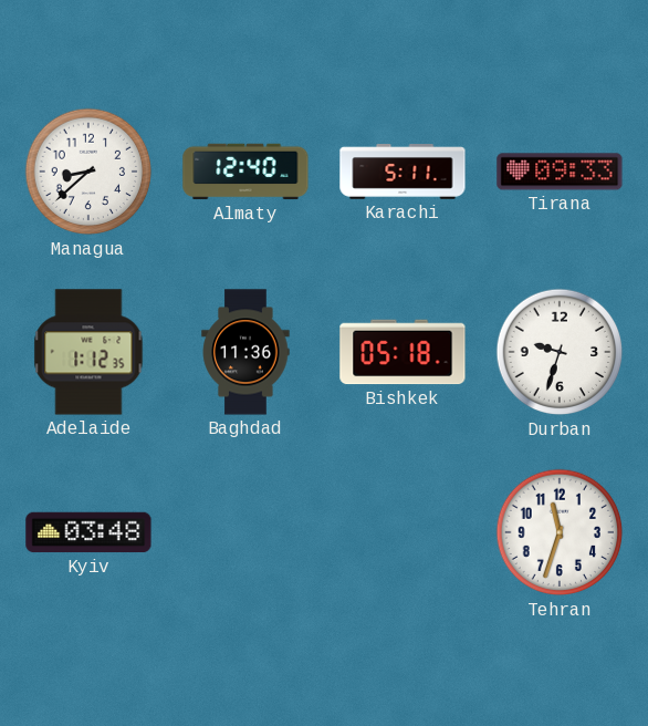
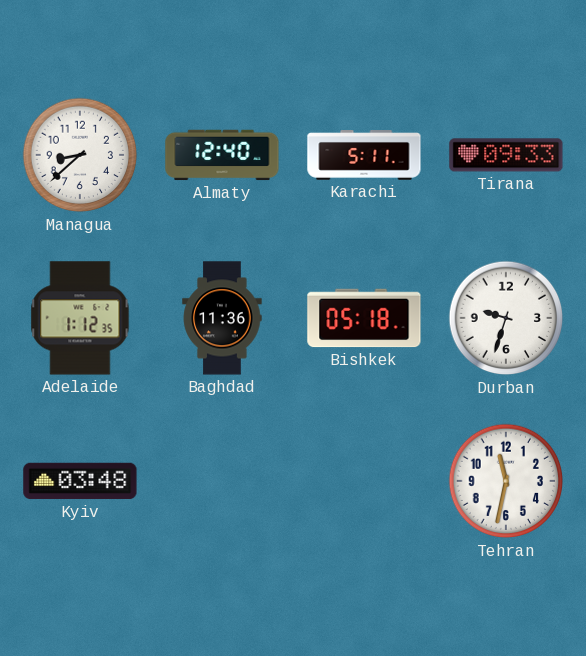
Tehran: 11:33 -> 11:32 (506, 481)
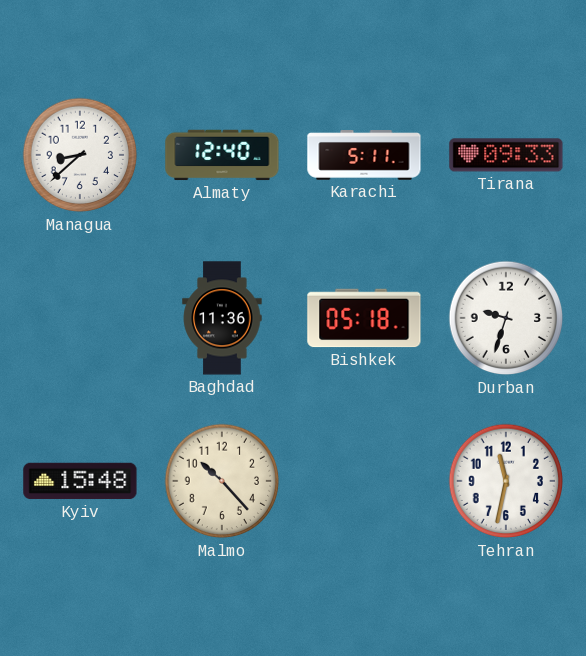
Adelaide: 1:12 -> none (80, 318)
Kyiv: 03:48 -> 15:48 (80, 481)
Malmo: none -> 10:23 (222, 481)
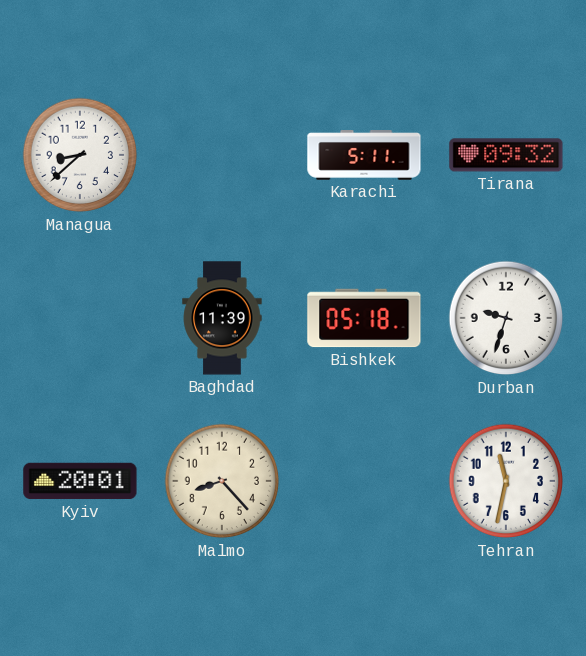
Almaty: 12:40 -> none (222, 155)
Tirana: 09:33 -> 09:32 (506, 155)
Baghdad: 11:36 -> 11:39 (222, 318)
Kyiv: 15:48 -> 20:01 (80, 481)
Malmo: 10:23 -> 8:23 (222, 481)
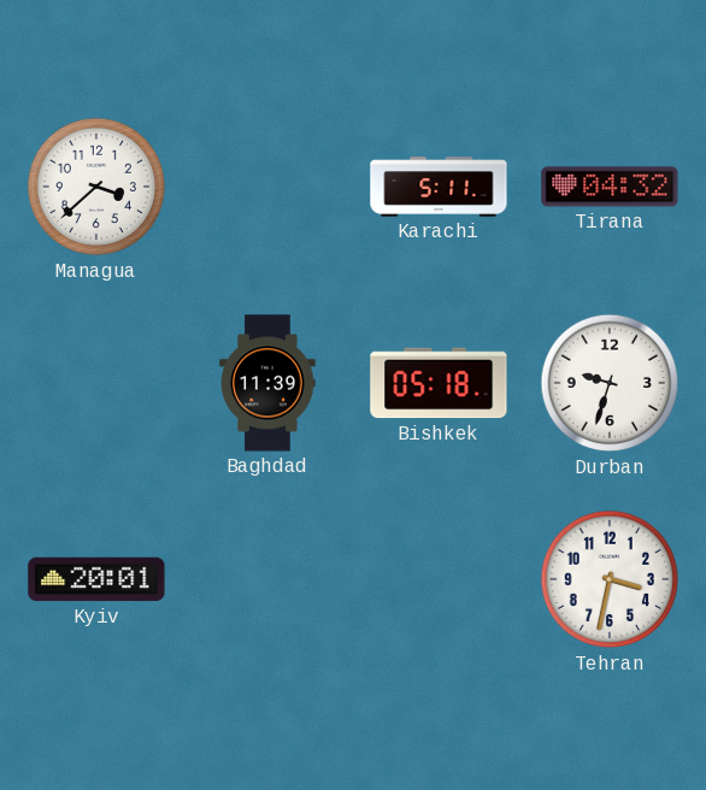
Managua: 8:38 -> 3:38 (96, 187)
Tirana: 09:32 -> 04:32 (610, 187)
Malmo: 8:23 -> none (222, 481)
Tehran: 11:32 -> 3:32 (610, 579)
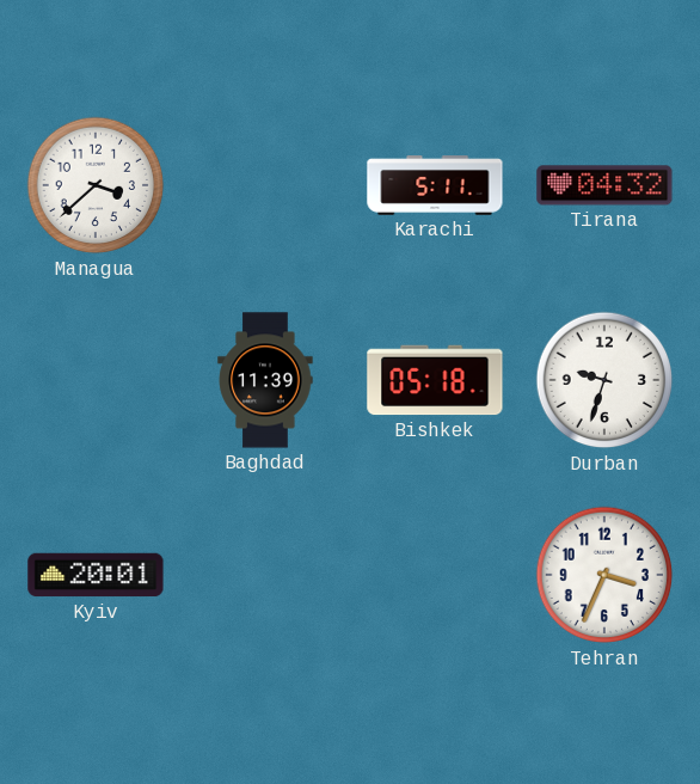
Tehran: 3:32 -> 3:34 (604, 575)
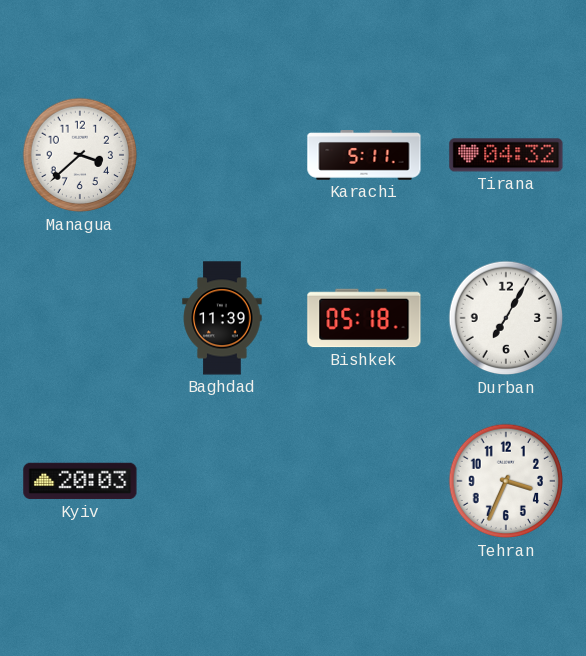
Durban: 9:33 -> 7:05 (506, 318)
Kyiv: 20:01 -> 20:03 (80, 481)
